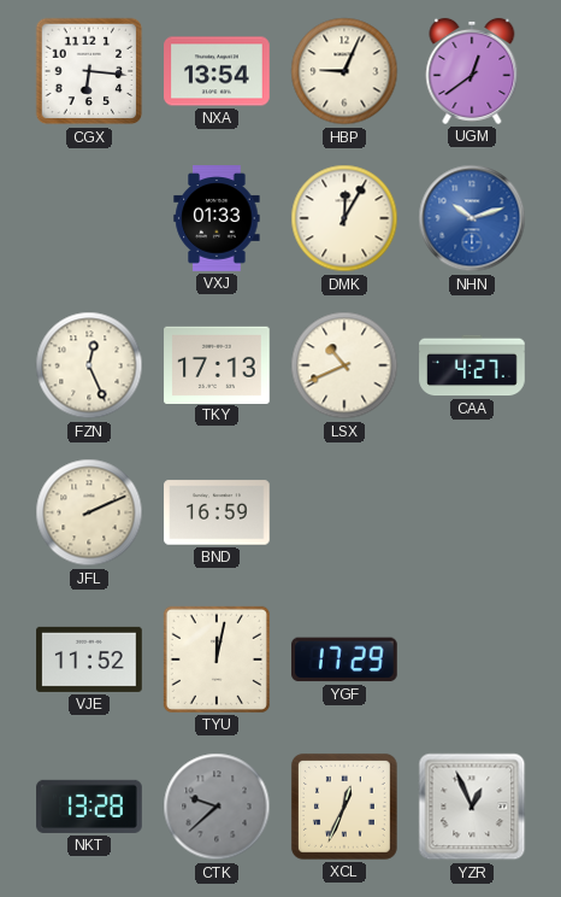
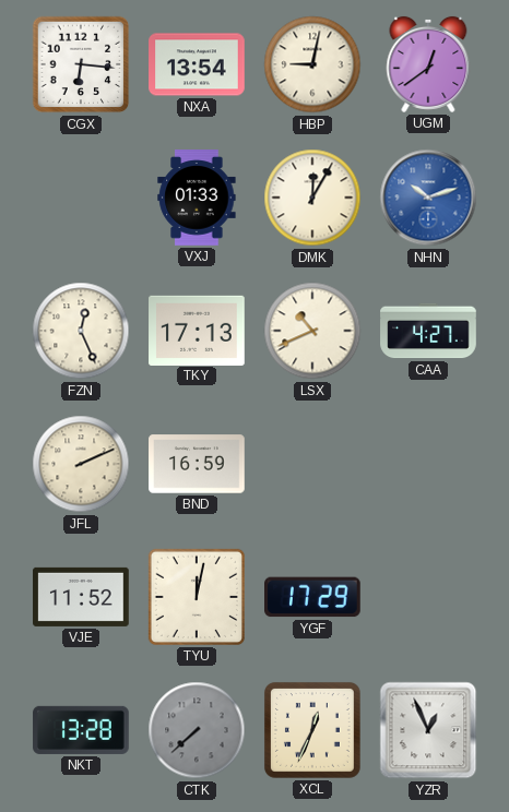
HBP: 9:04 -> 9:02 (312, 64)
CTK: 9:38 -> 7:38 (197, 730)
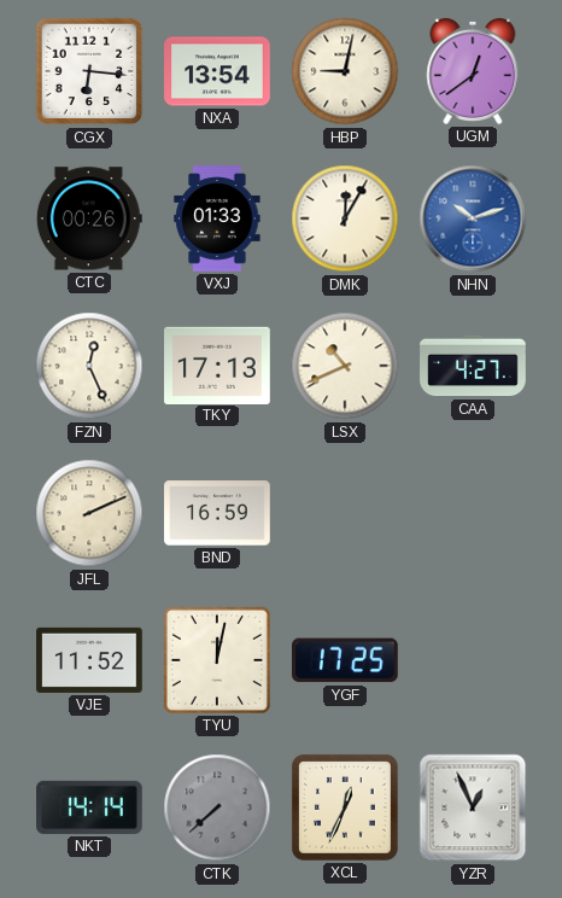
CTC: none -> 00:26 (89, 218)
YGF: 17:29 -> 17:25 (346, 660)
NKT: 13:28 -> 14:14 (89, 807)
